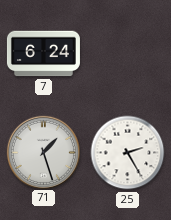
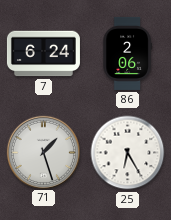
86: none -> 2:06 (127, 53)
25: 2:25 -> 6:25 (128, 153)
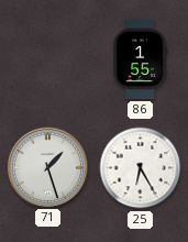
7: 6:24 -> none (43, 54)
86: 2:06 -> 1:55 (140, 58)
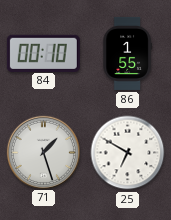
84: none -> 00:10 (43, 53)
25: 6:25 -> 6:50 (128, 153)
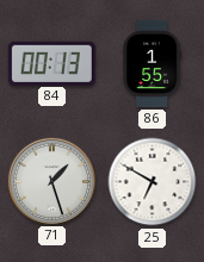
84: 00:10 -> 00:13 (51, 63)
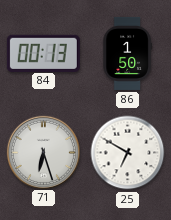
86: 1:55 -> 1:50 (127, 53)
71: 1:27 -> 6:27 (43, 152)
